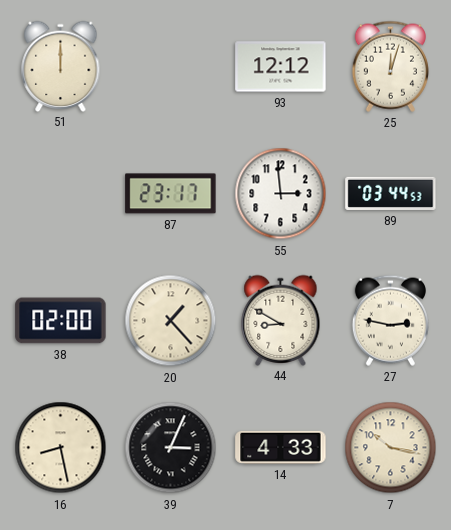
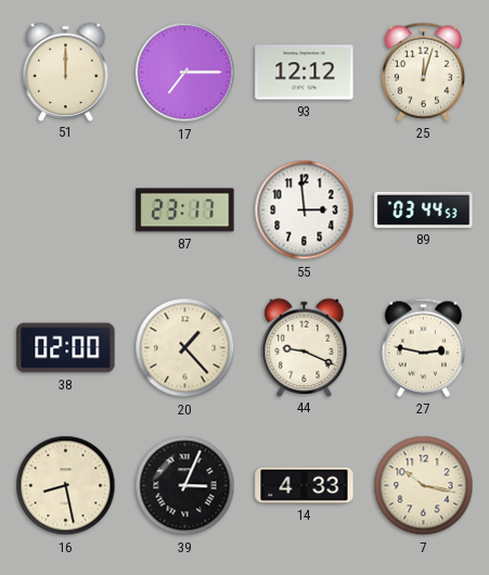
17: none -> 7:15 (185, 73)
44: 8:50 -> 9:19 (305, 347)
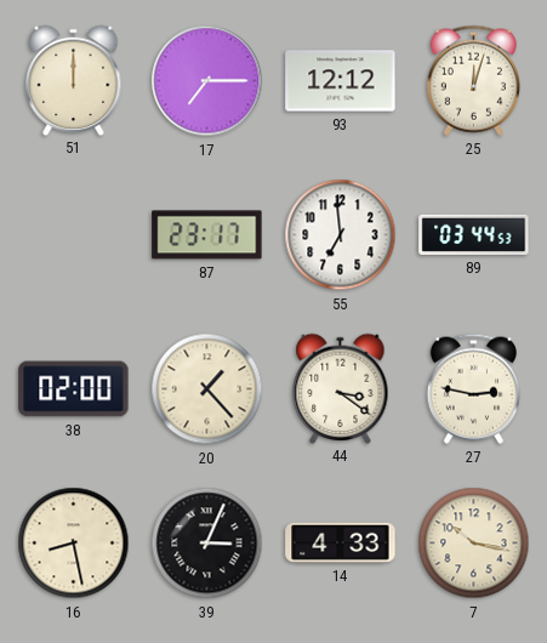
55: 2:59 -> 6:59 (341, 235)
44: 9:19 -> 3:21 (341, 388)
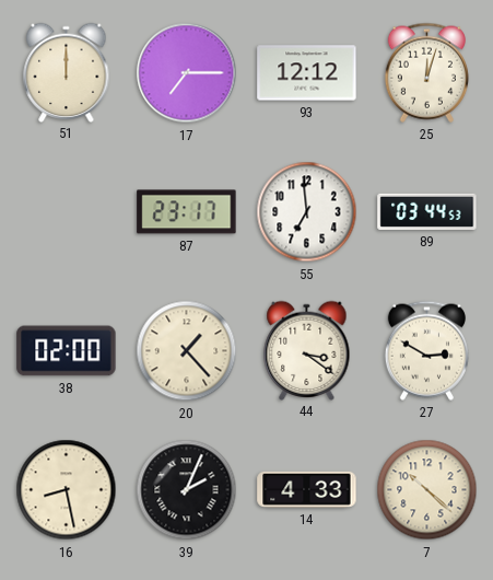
27: 2:47 -> 2:50 (426, 350)
39: 3:04 -> 2:04 (187, 490)
7: 10:17 -> 10:22 (427, 490)
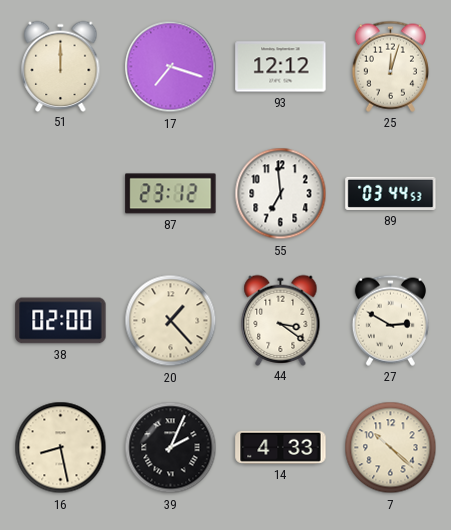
17: 7:15 -> 7:18 (171, 67)
87: 23:17 -> 23:12 (171, 194)
